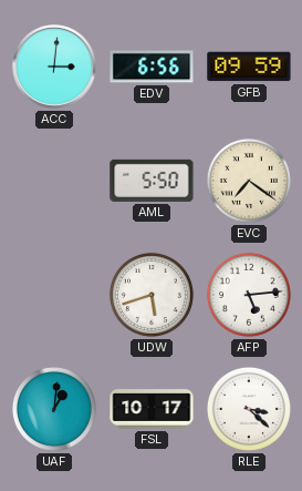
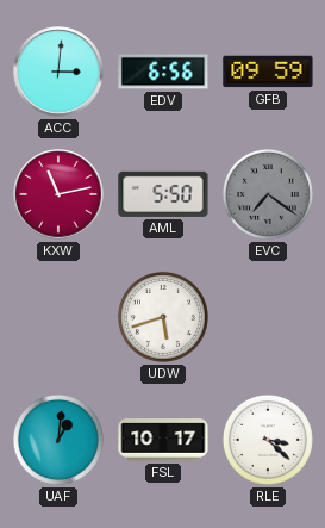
KXW: none -> 11:13 (58, 194)
EVC dial: cream -> grey (268, 194)
AFP: 5:14 -> none (249, 295)
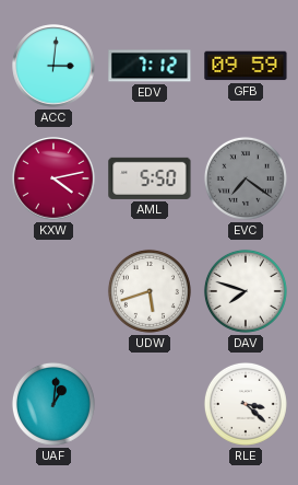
EDV: 6:56 -> 7:12 (150, 66)
KXW: 11:13 -> 4:13 (53, 178)
DAV: none -> 7:48 (246, 291)
FSL: 10:17 -> none (163, 440)
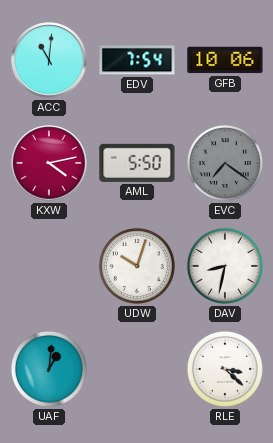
ACC: 3:01 -> 11:01 (49, 60)
EDV: 7:12 -> 7:54 (137, 60)
GFB: 09:59 -> 10:06 (225, 60)
UDW: 5:42 -> 10:03 (137, 266)
DAV: 7:48 -> 8:32 (225, 266)
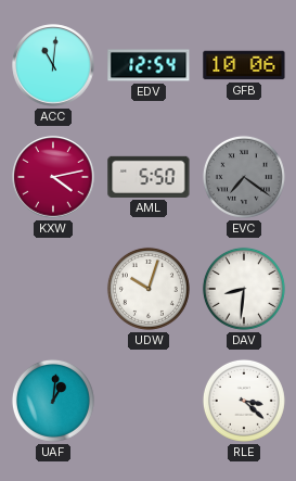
EDV: 7:54 -> 12:54 (149, 65)
DAV: 8:32 -> 8:31 (244, 289)
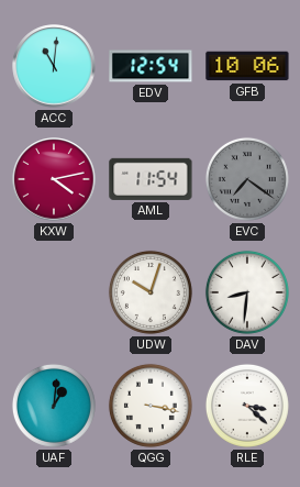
AML: 5:50 -> 11:54 (151, 179)
QGG: none -> 3:17 (151, 406)
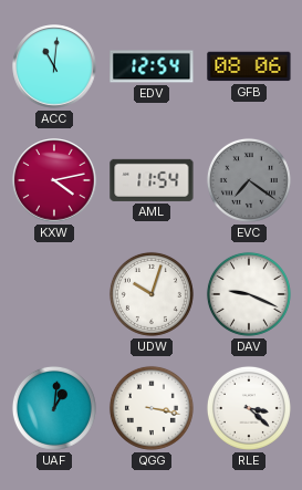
GFB: 10:06 -> 08:06 (249, 66)
DAV: 8:31 -> 9:19 (249, 294)
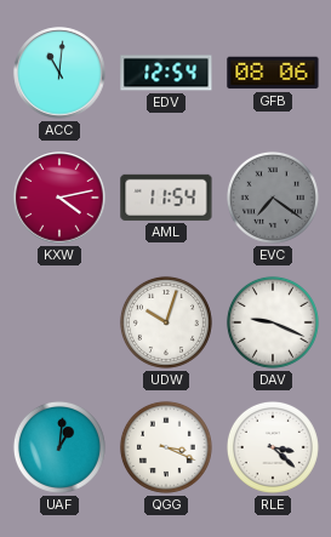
QGG: 3:17 -> 3:19 (166, 447)
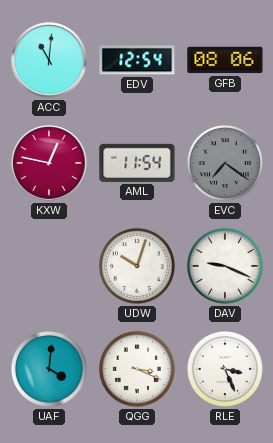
KXW: 4:13 -> 12:47 (49, 163)
UAF: 1:01 -> 4:01 (49, 369)
RLE: 3:22 -> 3:26 (225, 369)
